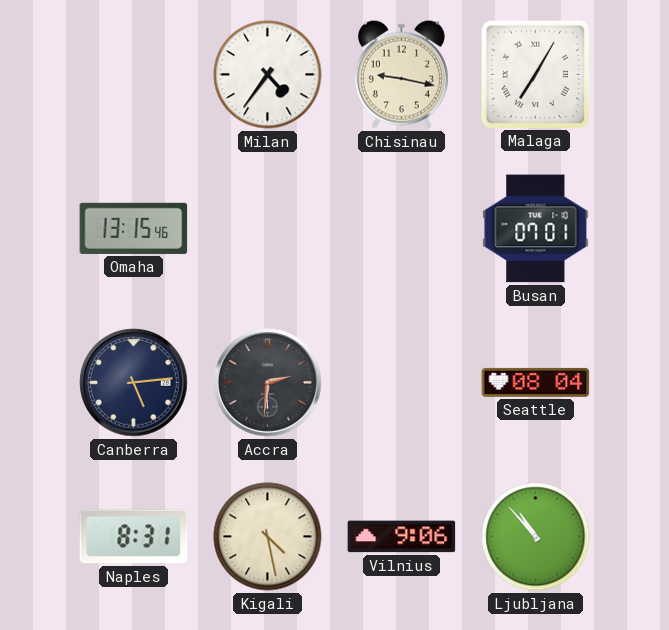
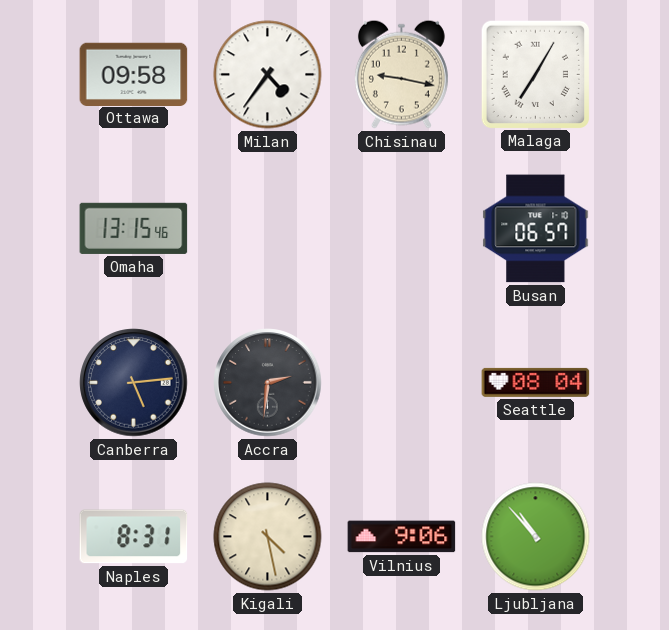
Ottawa: none -> 09:58 (134, 74)
Busan: 07:01 -> 06:57 (536, 229)
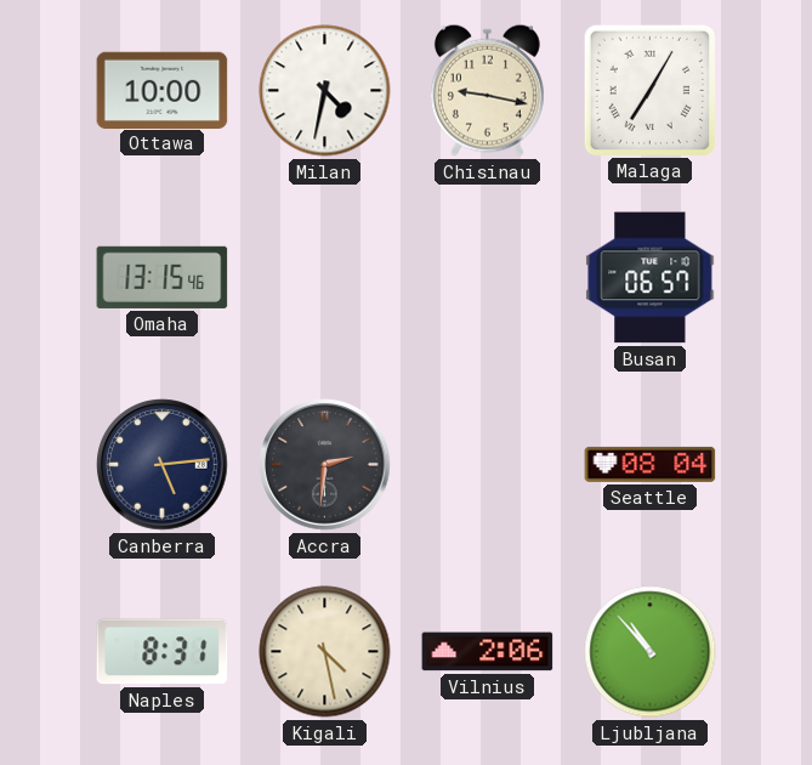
Ottawa: 09:58 -> 10:00 (163, 90)
Milan: 4:36 -> 4:32 (325, 91)
Vilnius: 9:06 -> 2:06 (488, 652)
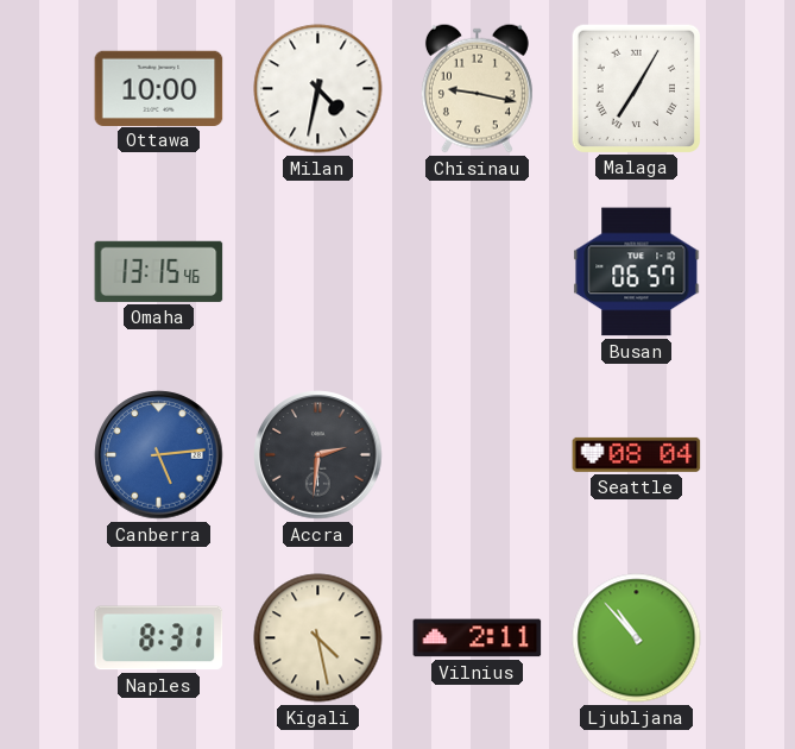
Canberra dial: navy -> blue (159, 455)
Vilnius: 2:06 -> 2:11 (478, 638)
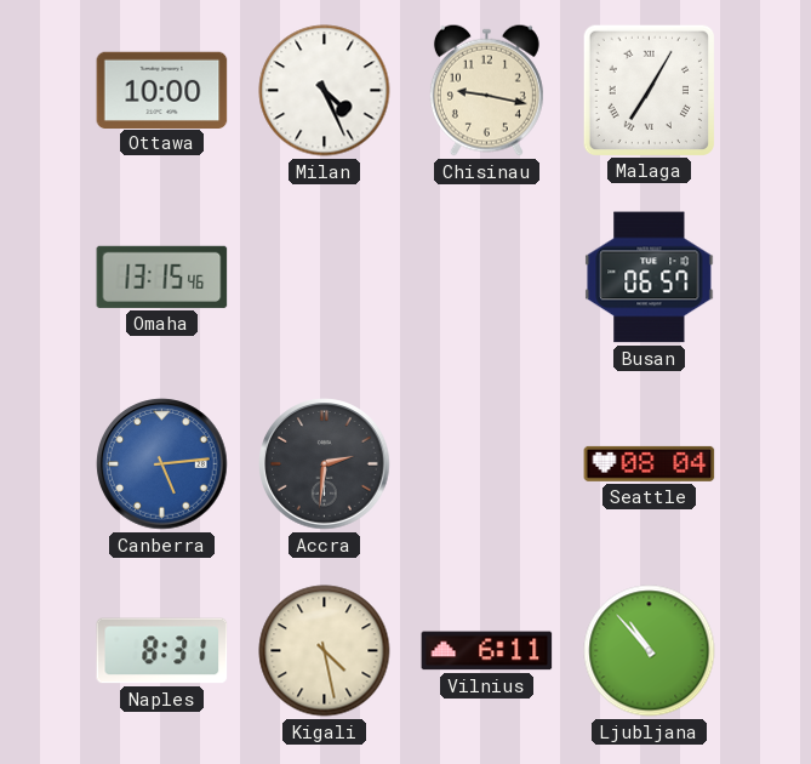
Milan: 4:32 -> 4:26 (325, 91)
Vilnius: 2:11 -> 6:11 (487, 651)
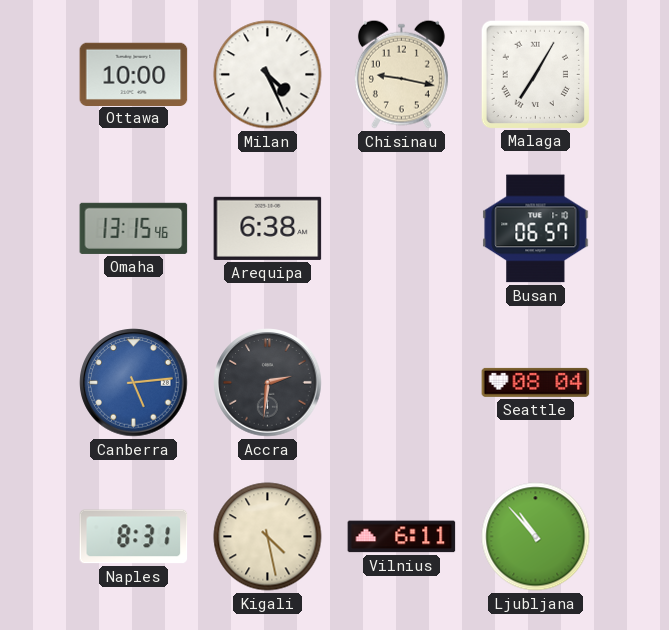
Arequipa: none -> 6:38 (268, 228)
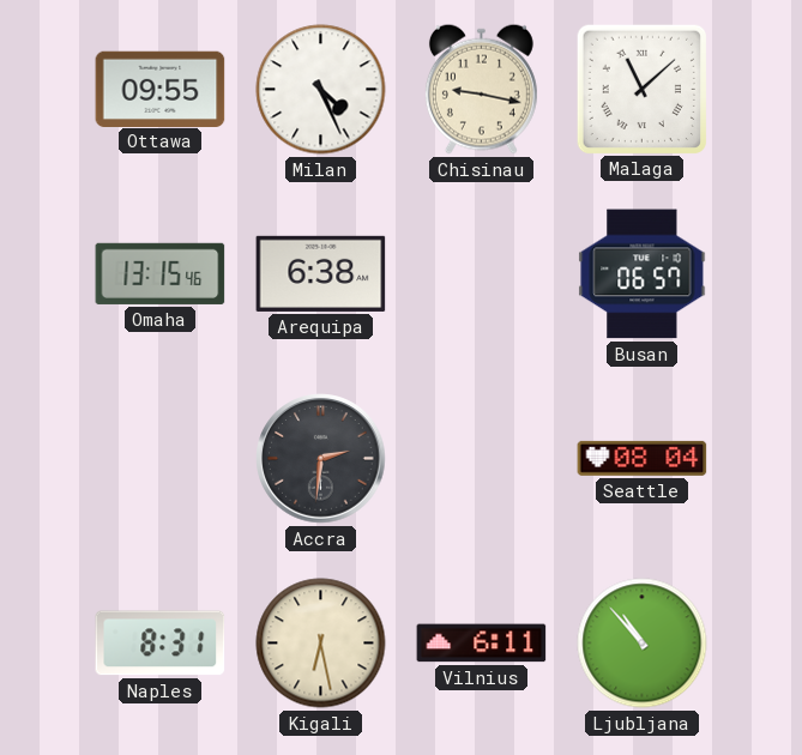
Ottawa: 10:00 -> 09:55 (161, 89)
Malaga: 7:05 -> 11:08 (641, 89)
Canberra: 5:14 -> none (134, 383)
Kigali: 4:28 -> 6:28 (321, 644)
